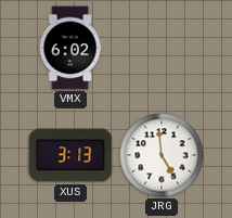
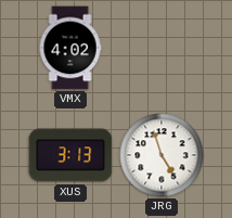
VMX: 6:02 -> 4:02 (70, 48)
JRG: 4:59 -> 4:57 (162, 155)
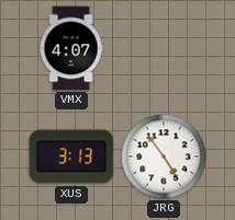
VMX: 4:02 -> 4:07 (71, 48)
JRG: 4:57 -> 4:54 (164, 157)
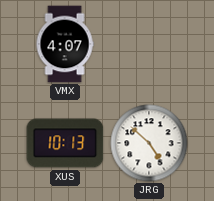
XUS: 3:13 -> 10:13 (65, 143)
JRG: 4:54 -> 4:52 (149, 143)
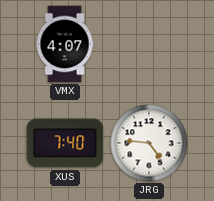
XUS: 10:13 -> 7:40 (65, 143)
JRG: 4:52 -> 4:46 (149, 143)
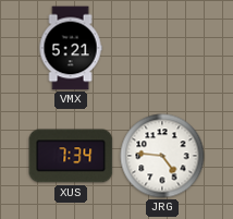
VMX: 4:07 -> 5:21 (71, 48)
XUS: 7:40 -> 7:34 (71, 156)
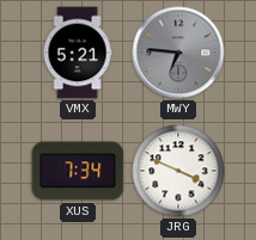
MWY: none -> 6:46 (178, 53)
JRG: 4:46 -> 3:49 (178, 171)
